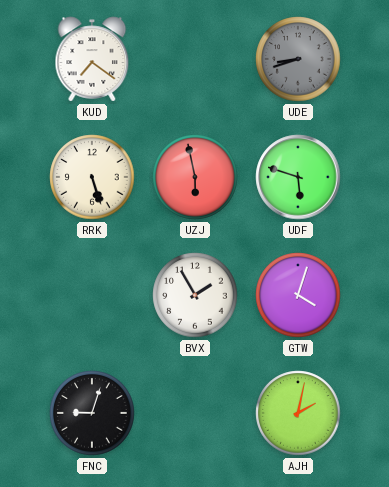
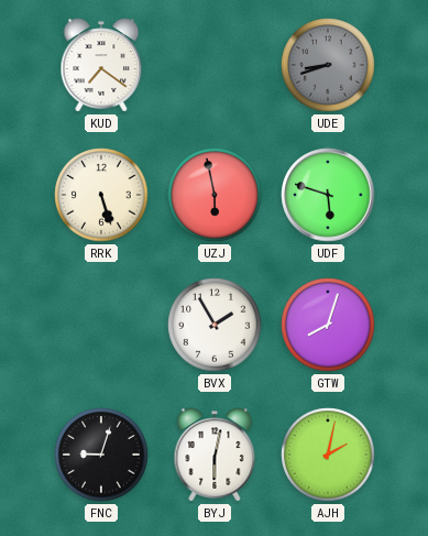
GTW: 4:03 -> 8:03 (328, 325)
BYJ: none -> 6:02 (215, 455)
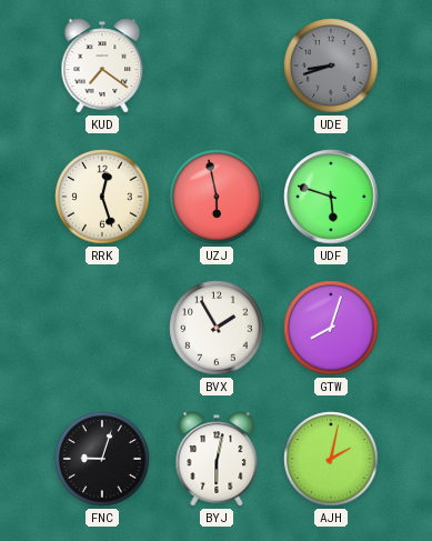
RRK: 5:27 -> 12:27 (102, 197)
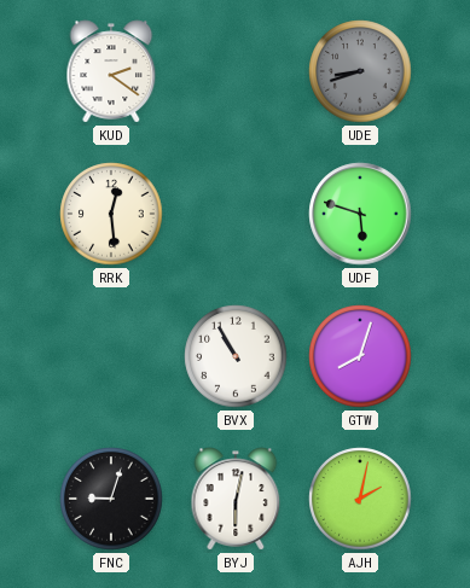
KUD: 7:21 -> 2:21 (111, 71)
RRK: 12:27 -> 12:29 (111, 214)
UZJ: 5:58 -> none (217, 197)
BVX: 1:55 -> 10:55 (236, 356)
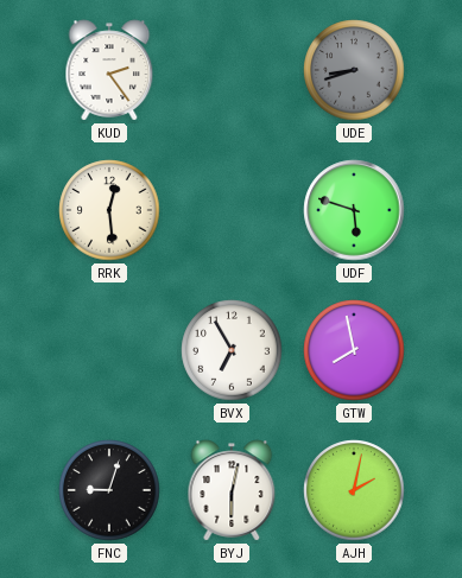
KUD: 2:21 -> 2:24 (109, 70)
BVX: 10:55 -> 6:55 (232, 350)
GTW: 8:03 -> 7:58 (354, 350)
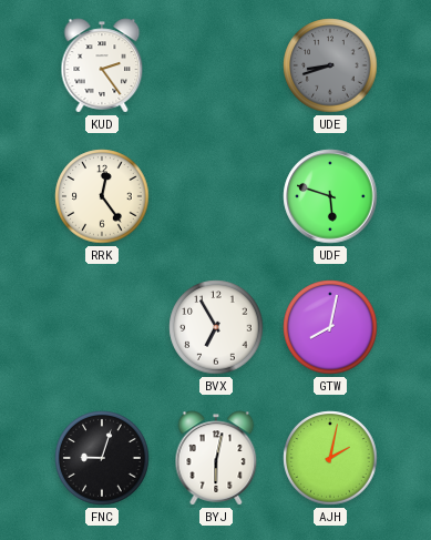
RRK: 12:29 -> 12:24 (102, 196)
GTW: 7:58 -> 8:02 (330, 327)
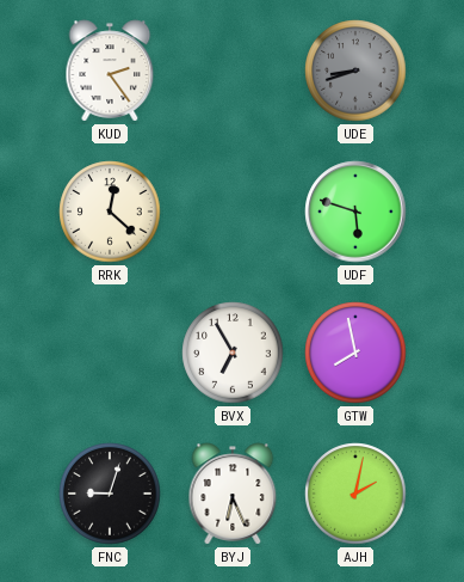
RRK: 12:24 -> 12:22 (110, 212)
GTW: 8:02 -> 7:58 (355, 353)
BYJ: 6:02 -> 6:26 (233, 494)
